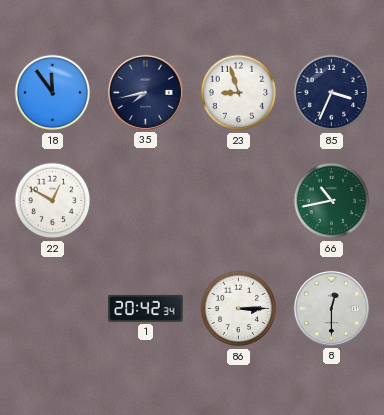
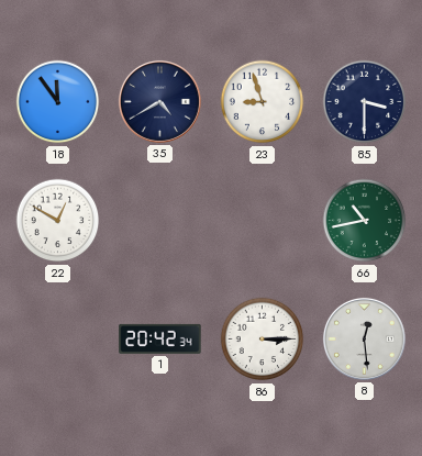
35: 7:43 -> 4:40 (159, 101)
85: 3:34 -> 3:30 (365, 102)
8: 12:30 -> 12:29 (364, 338)
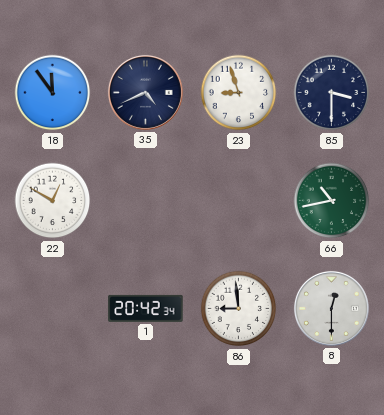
35: 4:40 -> 4:41 (145, 92)
86: 3:15 -> 8:59 (239, 309)
8: 12:29 -> 12:30 (331, 308)
